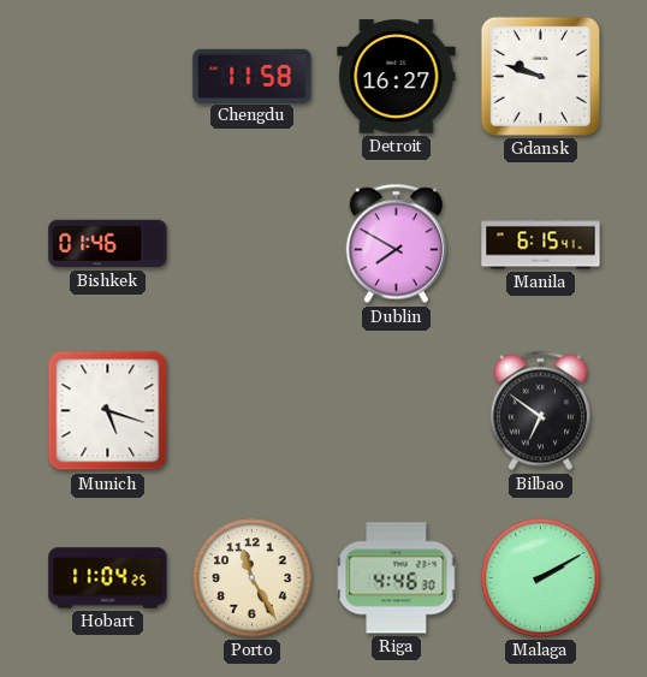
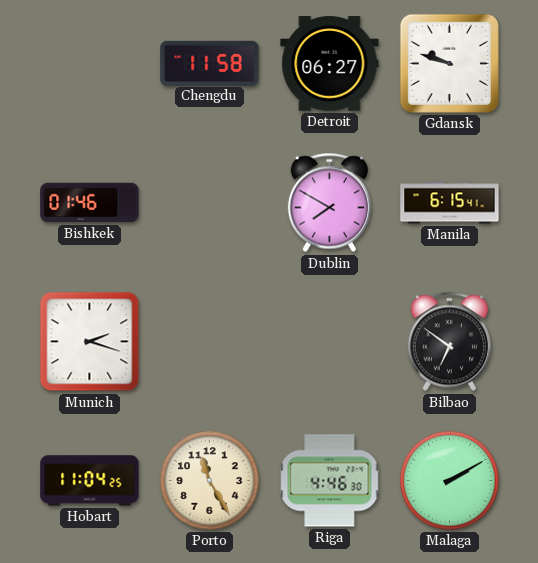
Detroit: 16:27 -> 06:27 (330, 64)
Munich: 5:18 -> 2:18 (90, 342)
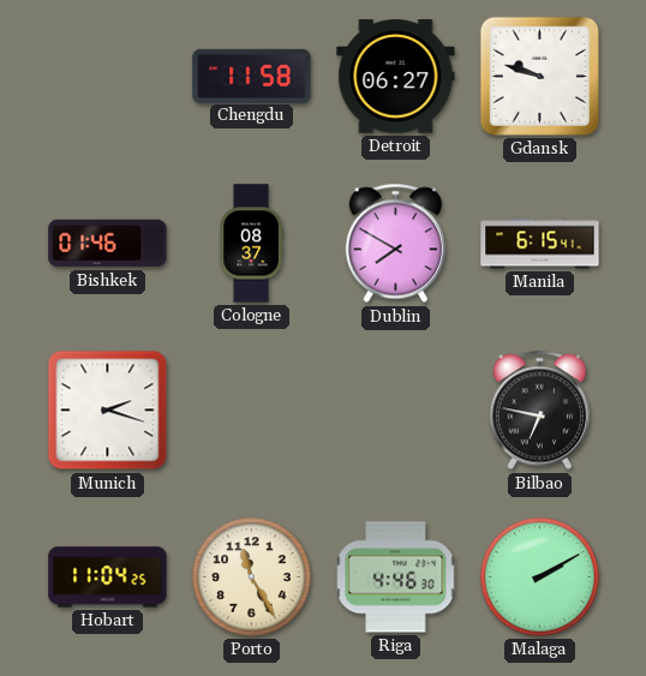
Cologne: none -> 08:37 (251, 244)
Bilbao: 6:51 -> 6:47 (539, 411)
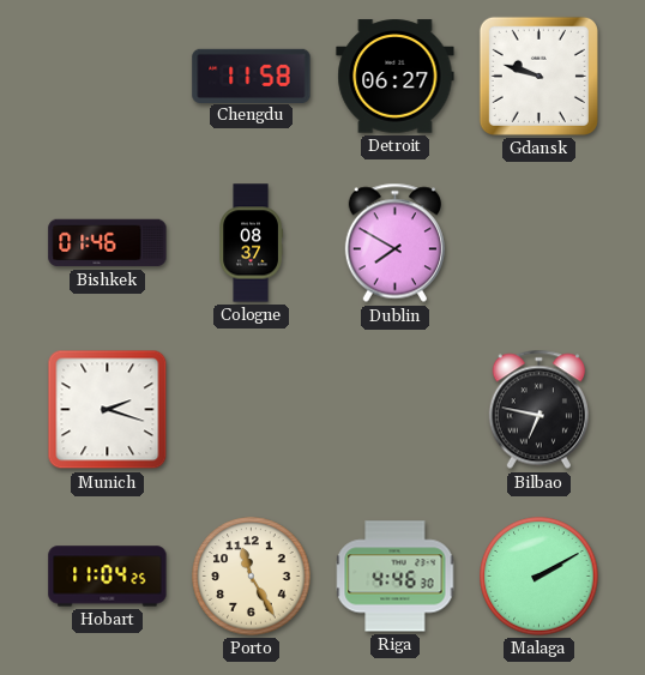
Manila: 6:15 -> none (540, 244)
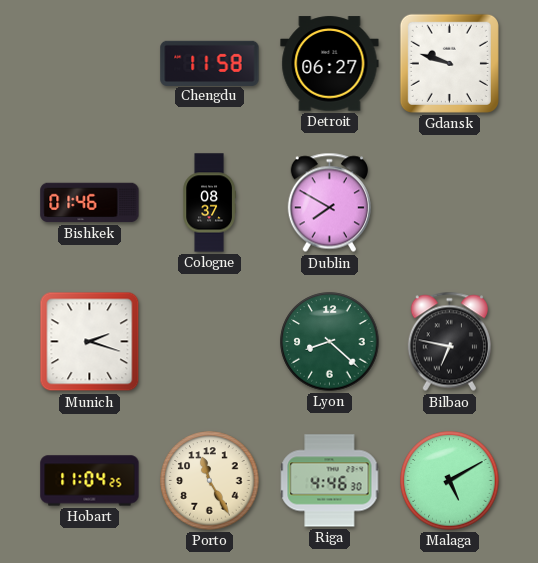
Lyon: none -> 8:22 (330, 342)
Malaga: 2:10 -> 5:10 (450, 481)
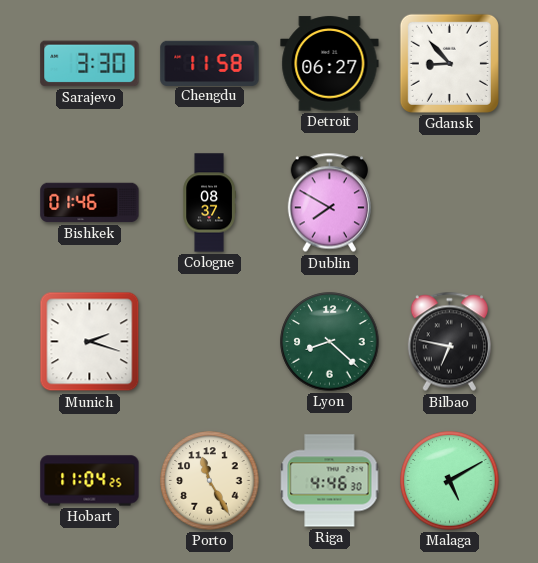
Sarajevo: none -> 3:30 (90, 64)
Gdansk: 9:48 -> 8:53 (449, 63)
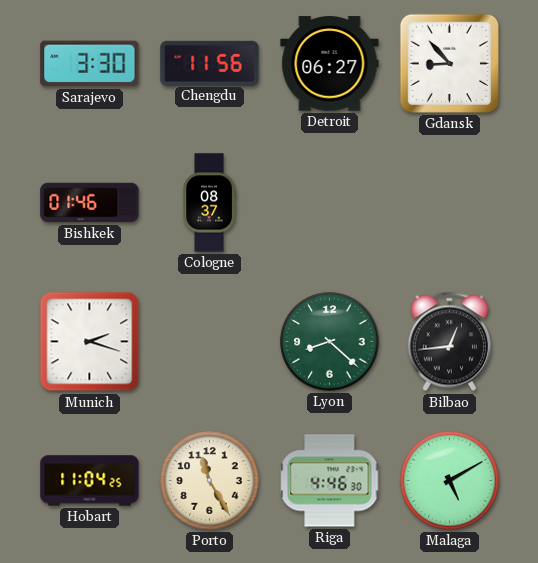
Chengdu: 11:58 -> 11:56 (210, 63)
Dublin: 7:50 -> none (329, 203)
Bilbao: 6:47 -> 12:44 (449, 342)
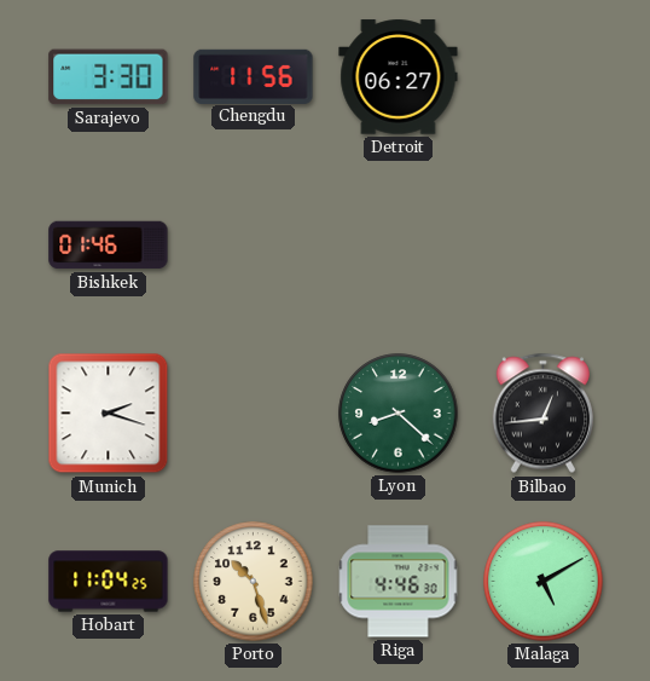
Gdansk: 8:53 -> none (449, 63)
Cologne: 08:37 -> none (209, 203)
Porto: 11:25 -> 10:27 (254, 582)
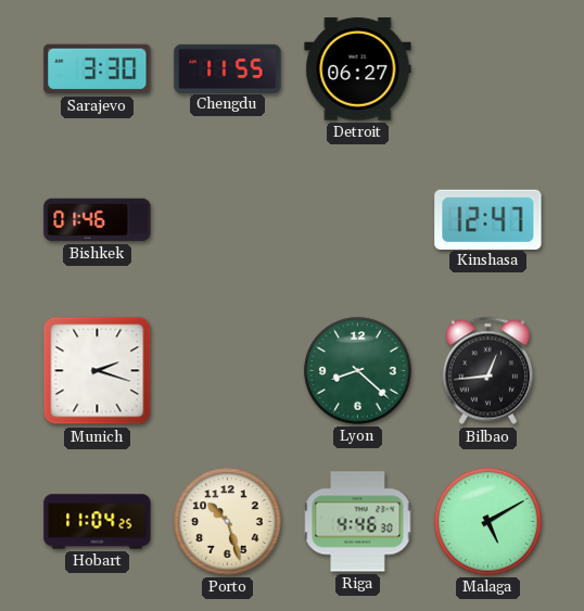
Chengdu: 11:56 -> 11:55 (228, 68)
Kinshasa: none -> 12:47 (488, 219)
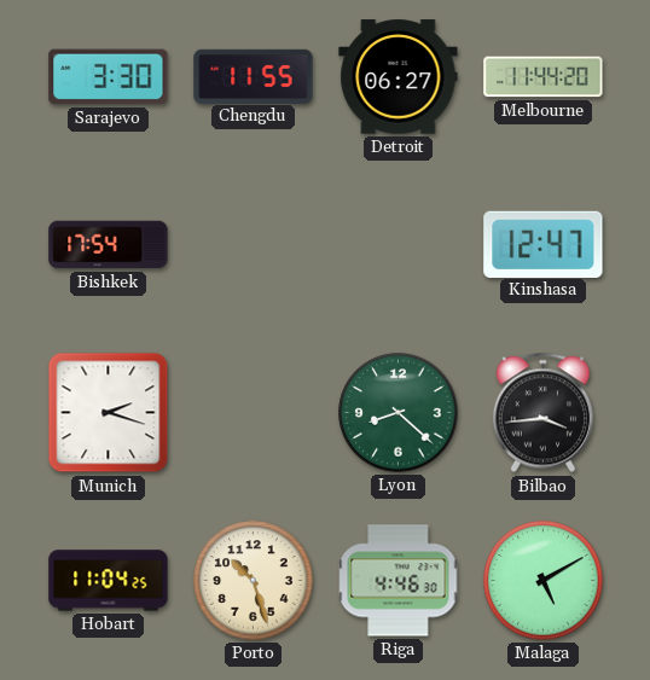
Melbourne: none -> 11:44 (544, 77)
Bishkek: 01:46 -> 17:54 (109, 245)
Bilbao: 12:44 -> 3:44 (542, 413)
